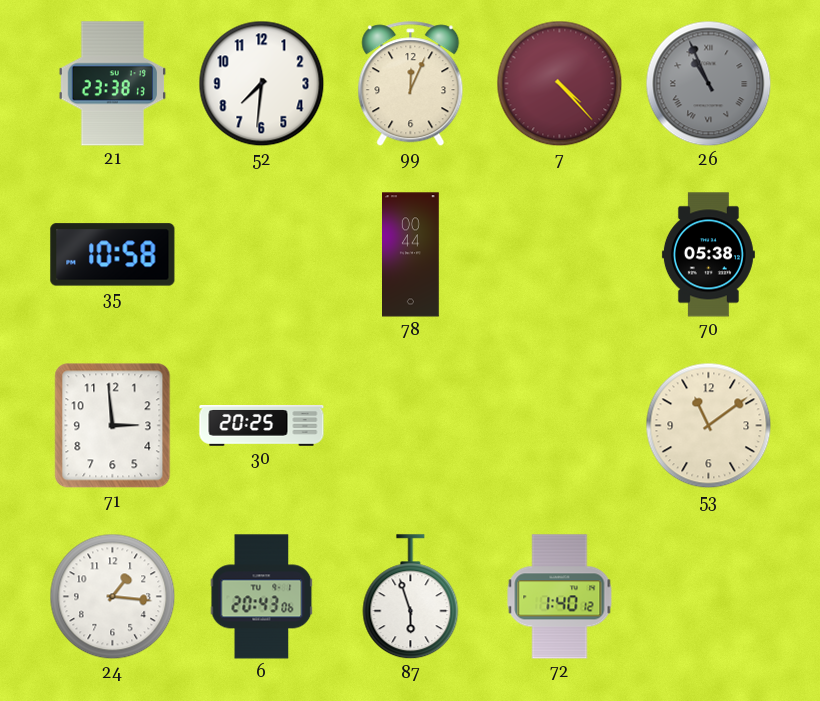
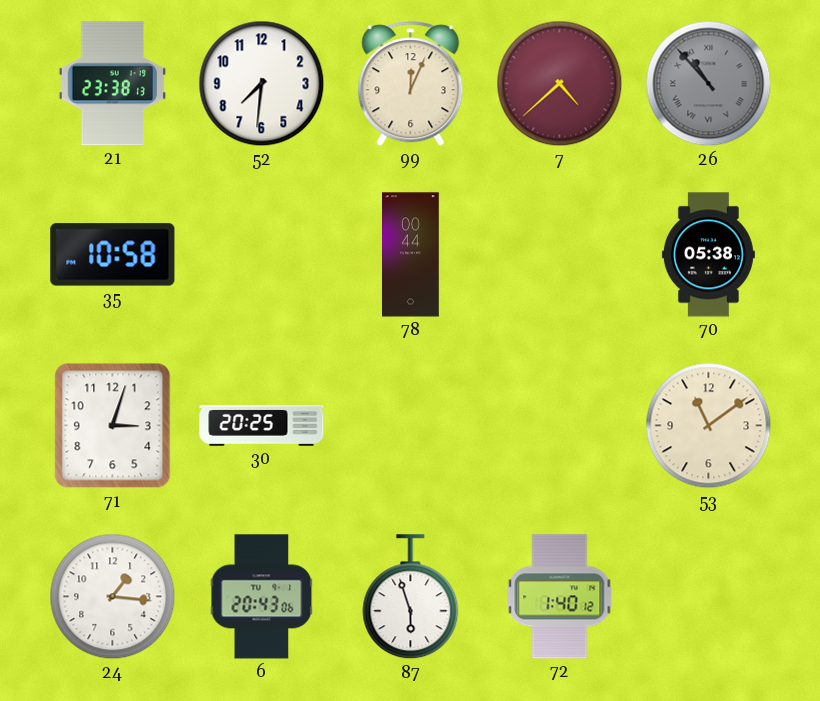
7: 4:23 -> 4:38 (560, 84)
26: 10:56 -> 10:53 (709, 84)
71: 2:59 -> 3:03 (113, 426)
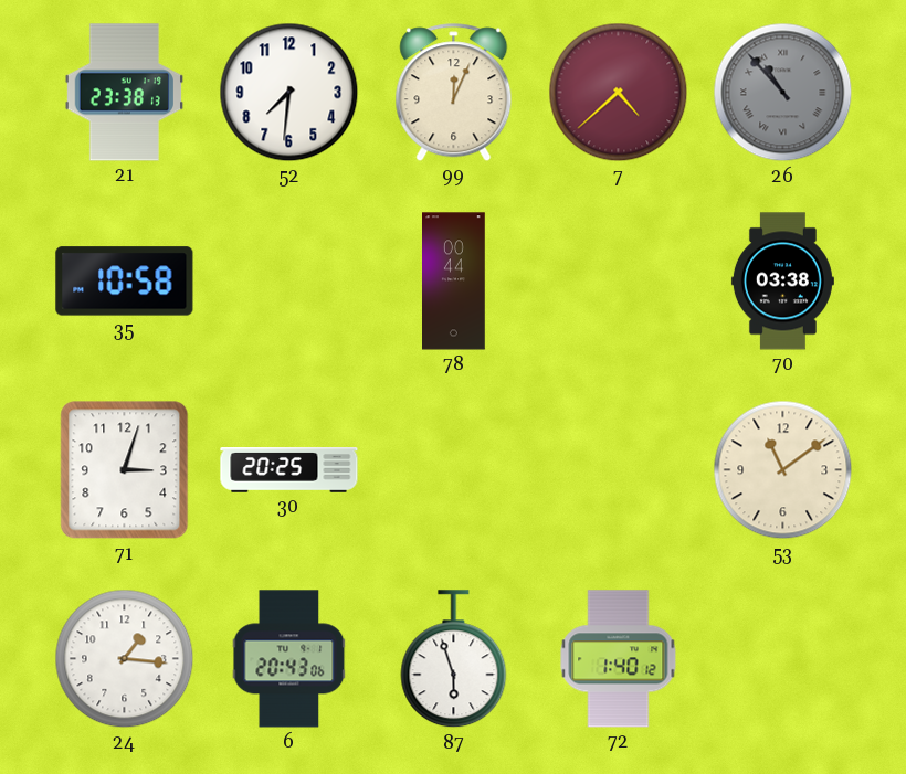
70: 05:38 -> 03:38 (782, 282)
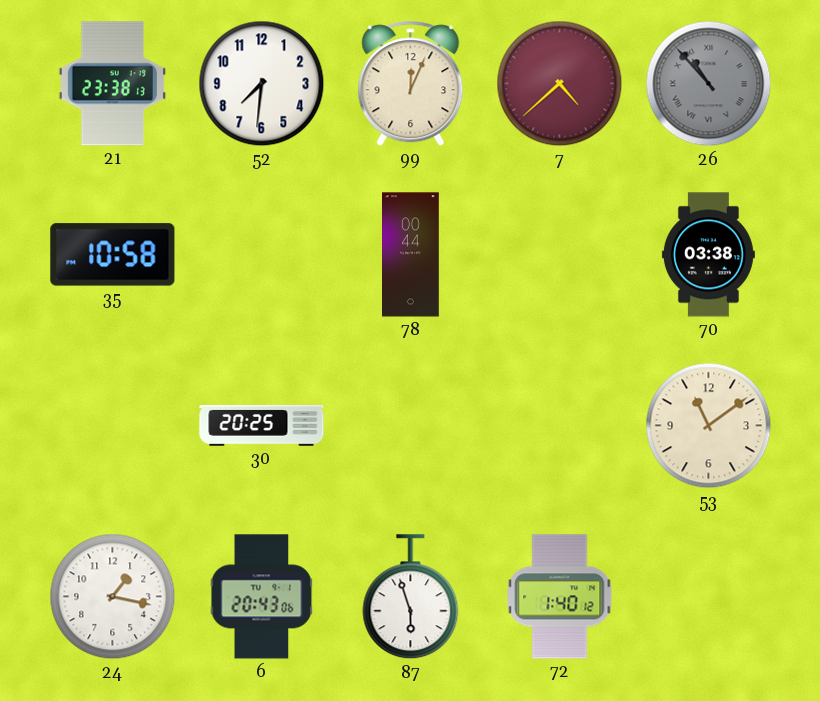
71: 3:03 -> none (125, 470)
24: 1:16 -> 1:17 (113, 597)
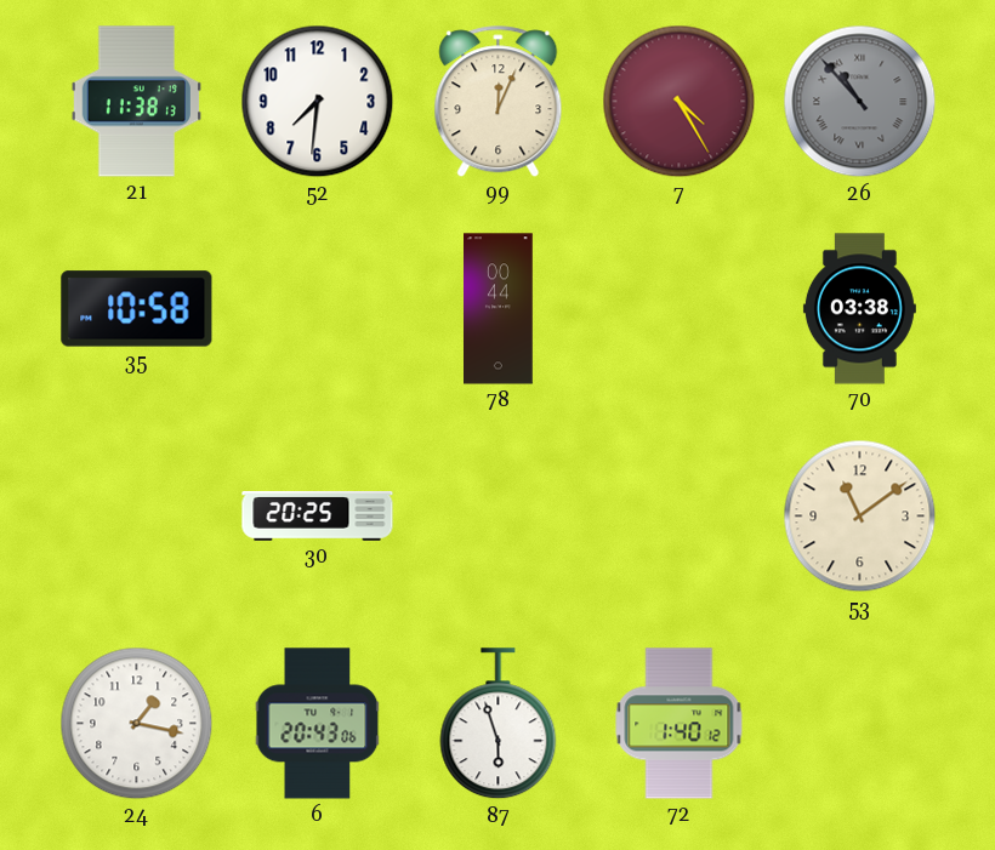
21: 23:38 -> 11:38 (136, 102)
7: 4:38 -> 4:25 (680, 102)
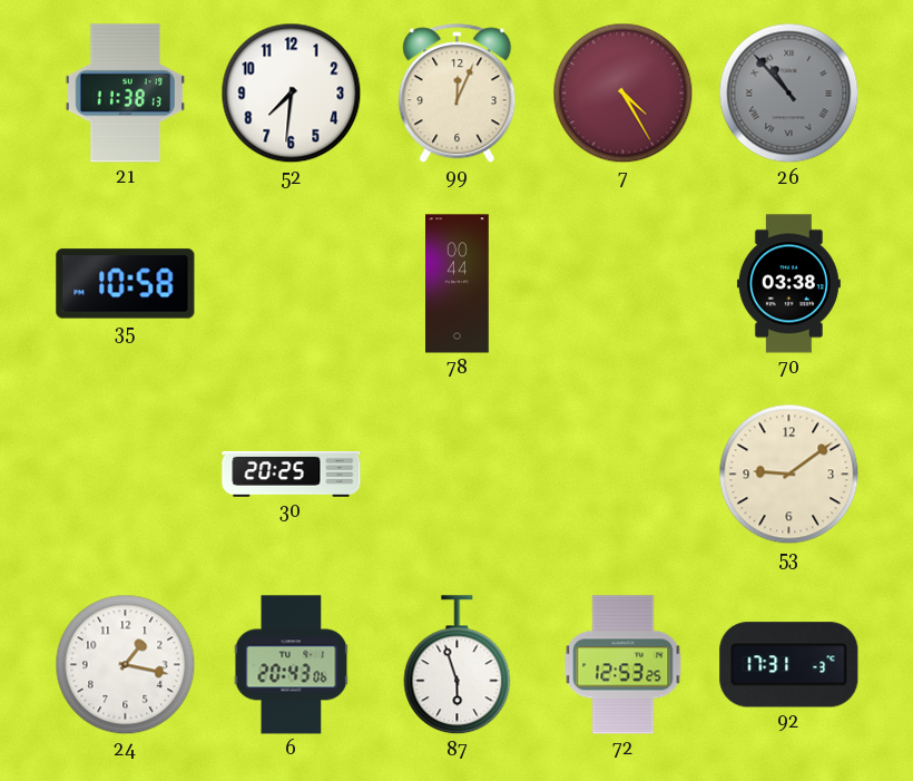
53: 11:09 -> 9:09 (789, 475)
72: 1:40 -> 12:53 (624, 665)
92: none -> 17:31 (789, 665)
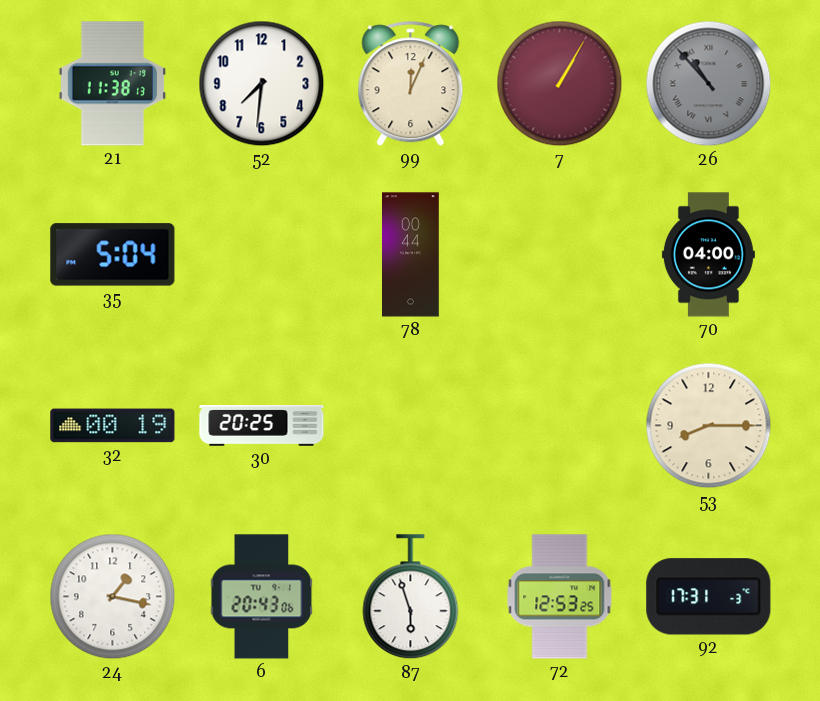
7: 4:25 -> 1:05 (560, 84)
35: 10:58 -> 5:04 (113, 255)
70: 03:38 -> 04:00 (708, 255)
32: none -> 00:19 (113, 426)
53: 9:09 -> 8:15 (709, 426)
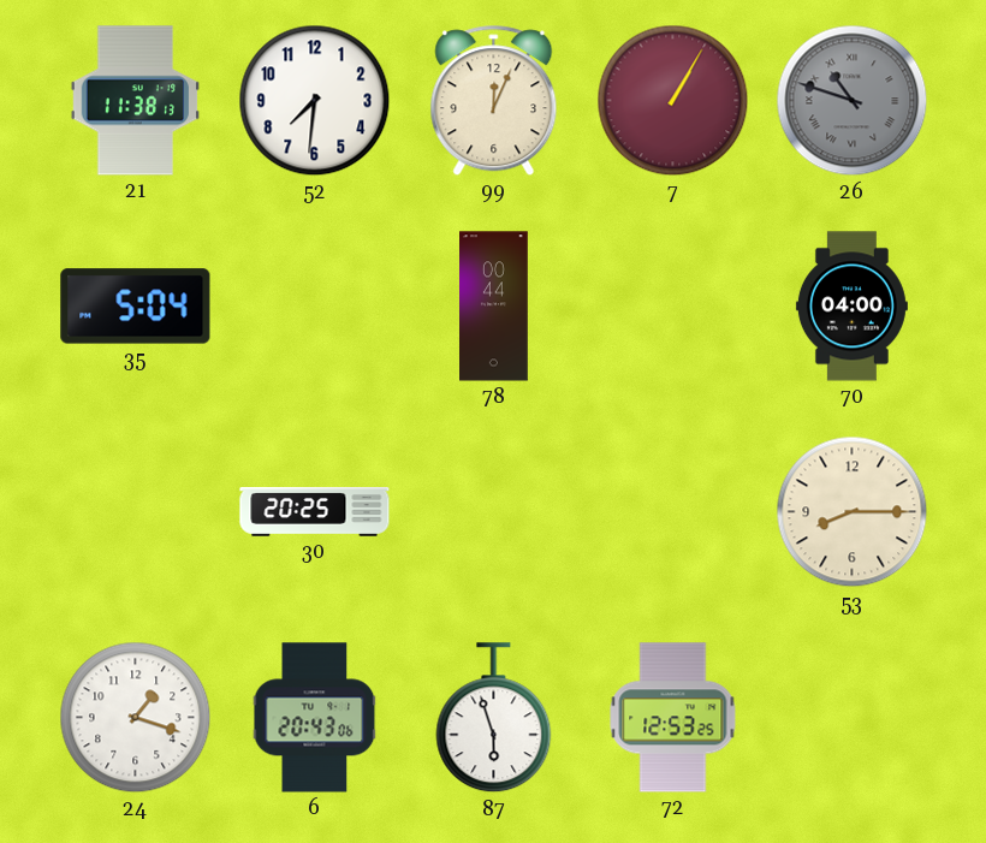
26: 10:53 -> 10:48 (853, 101)
32: 00:19 -> none (113, 426)
24: 1:17 -> 1:18 (136, 718)
92: 17:31 -> none (709, 597)
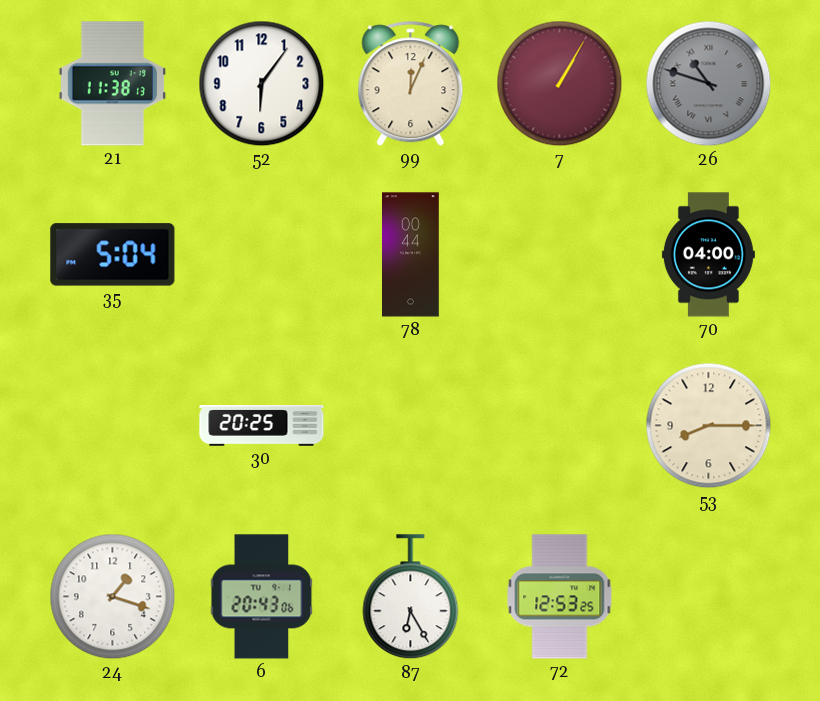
52: 7:31 -> 6:06 (262, 84)
87: 5:57 -> 6:25 (411, 597)
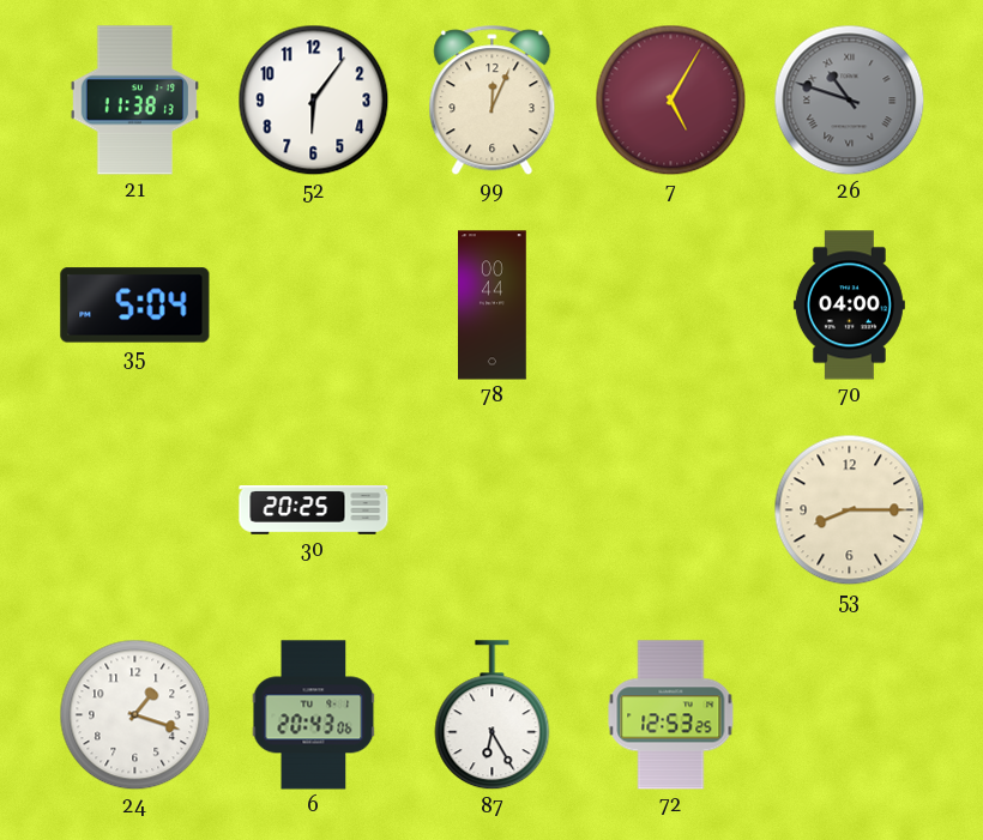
7: 1:05 -> 5:05 (671, 101)
